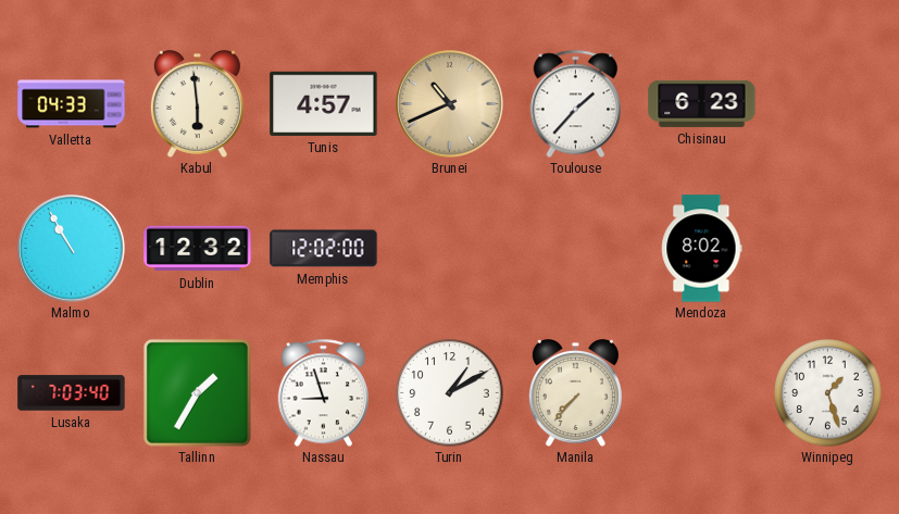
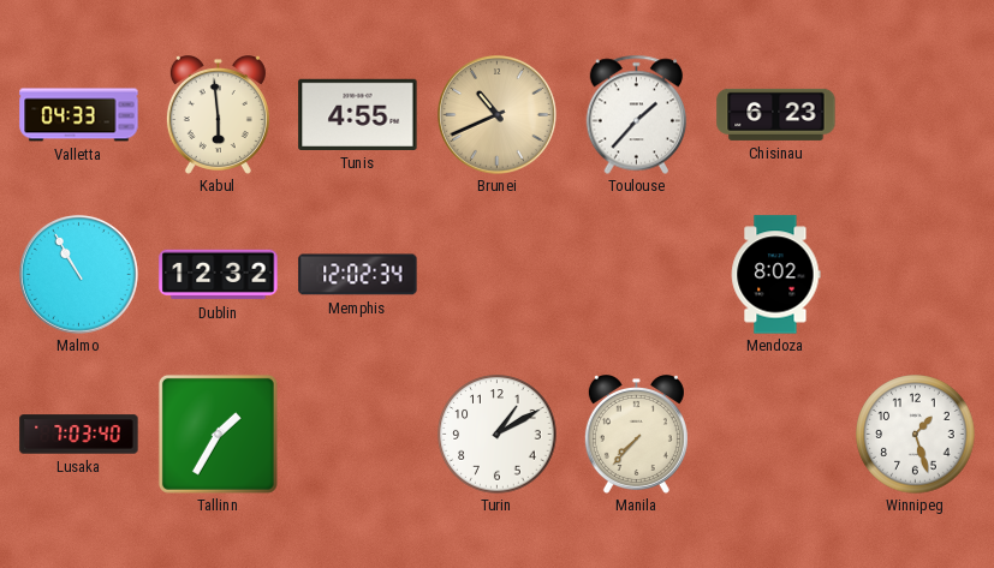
Tunis: 4:57 -> 4:55 (358, 114)
Memphis: 12:02:00 -> 12:02:34 (358, 275)
Nassau: 8:57 -> none (324, 392)
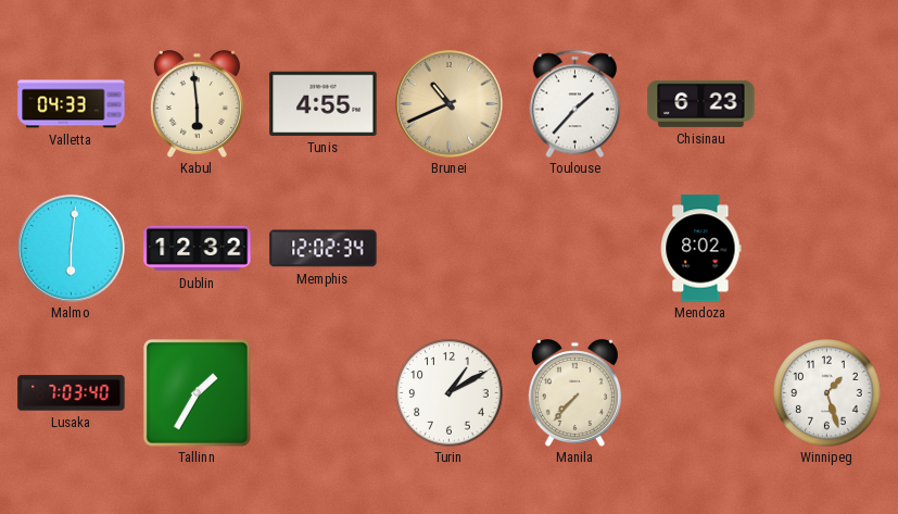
Malmo: 10:55 -> 6:01 (71, 248)
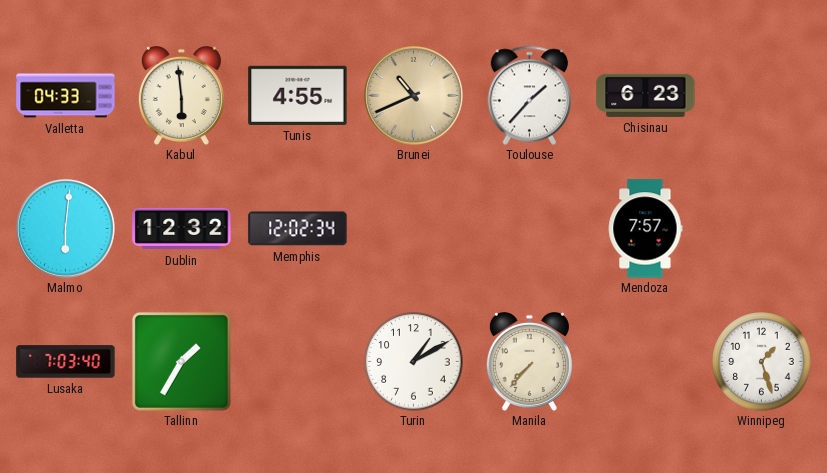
Mendoza: 8:02 -> 7:57 (645, 229)
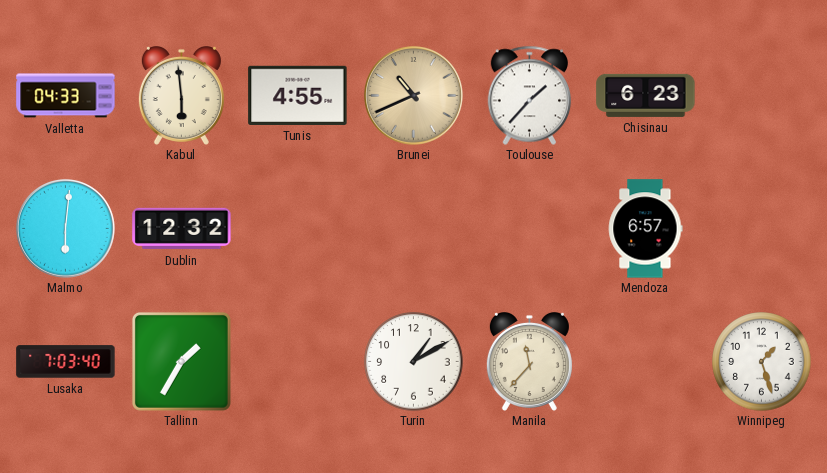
Memphis: 12:02 -> none (298, 229)
Mendoza: 7:57 -> 6:57 (645, 229)
Manila: 7:37 -> 11:37 (529, 362)
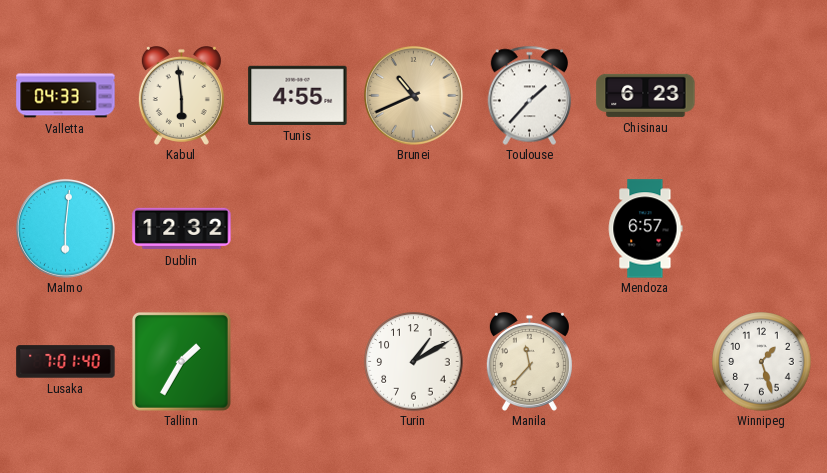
Lusaka: 7:03 -> 7:01 (66, 362)
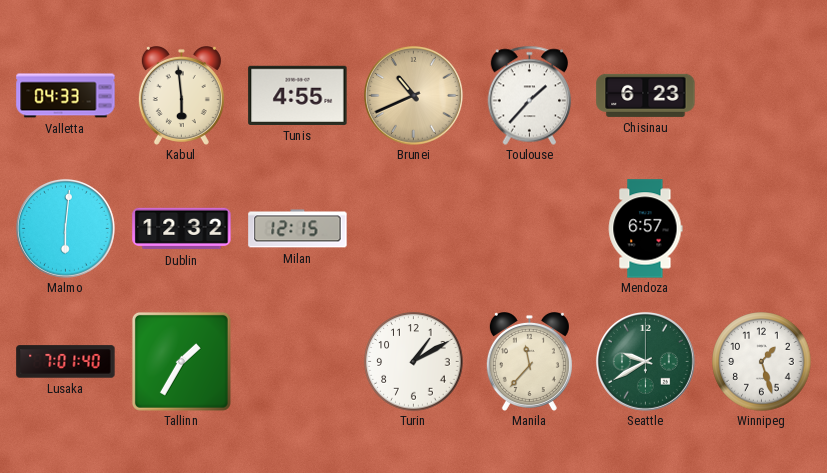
Milan: none -> 12:15 (298, 229)
Seattle: none -> 9:40 (645, 361)
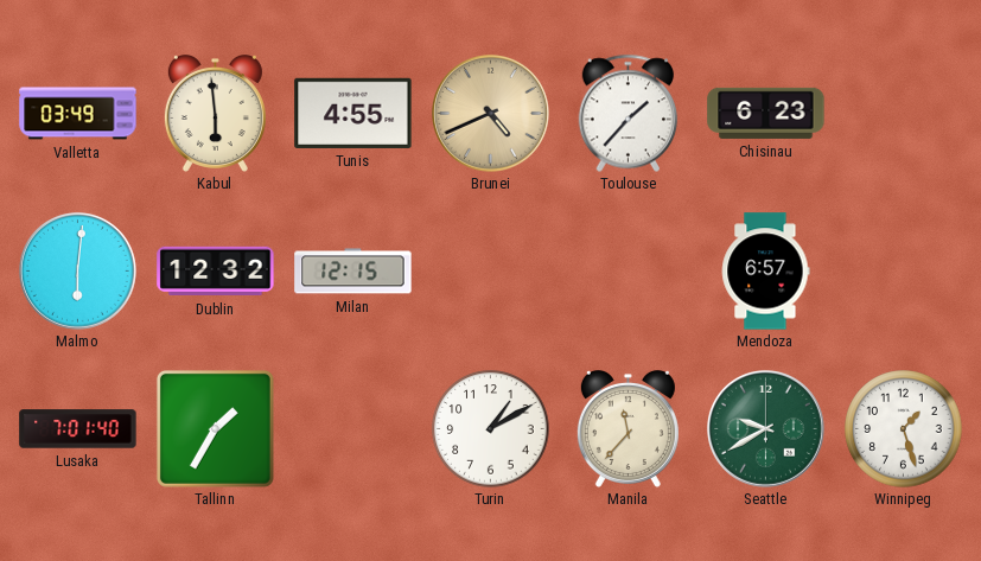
Valletta: 04:33 -> 03:49 (78, 114)
Brunei: 10:41 -> 4:41 (490, 113)
